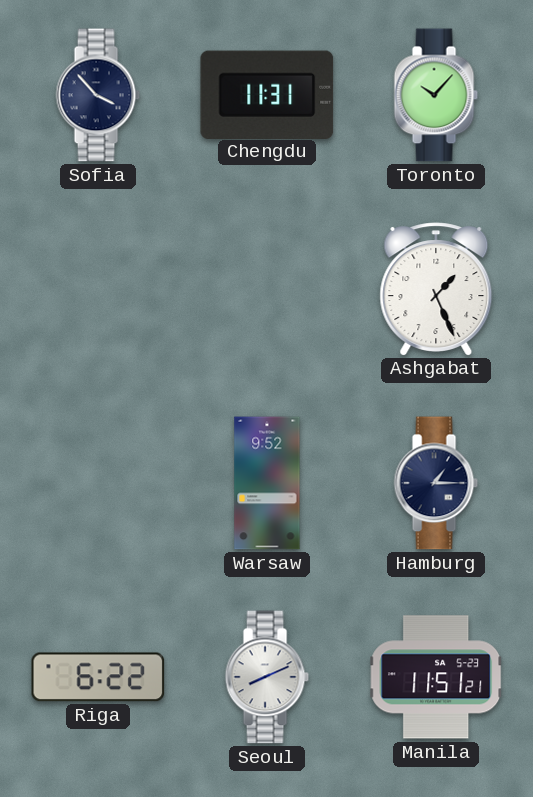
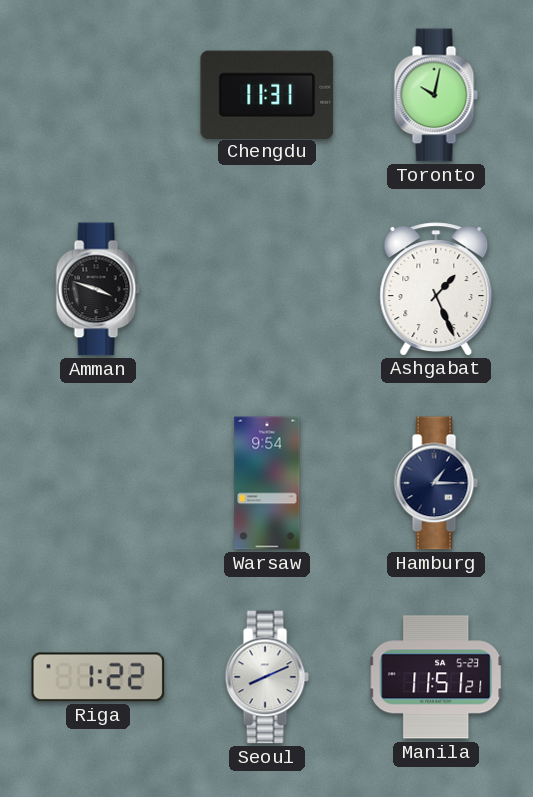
Sofia: 3:53 -> none (98, 95)
Toronto: 10:07 -> 10:02 (436, 95)
Amman: none -> 3:48 (98, 289)
Warsaw: 9:52 -> 9:54 (267, 483)
Riga: 6:22 -> 1:22 (98, 677)
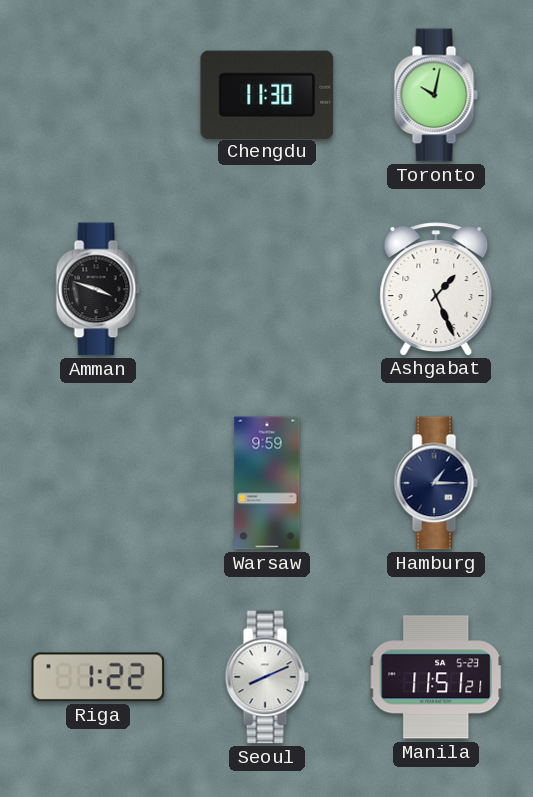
Chengdu: 11:31 -> 11:30 (267, 94)
Warsaw: 9:54 -> 9:59 (267, 483)
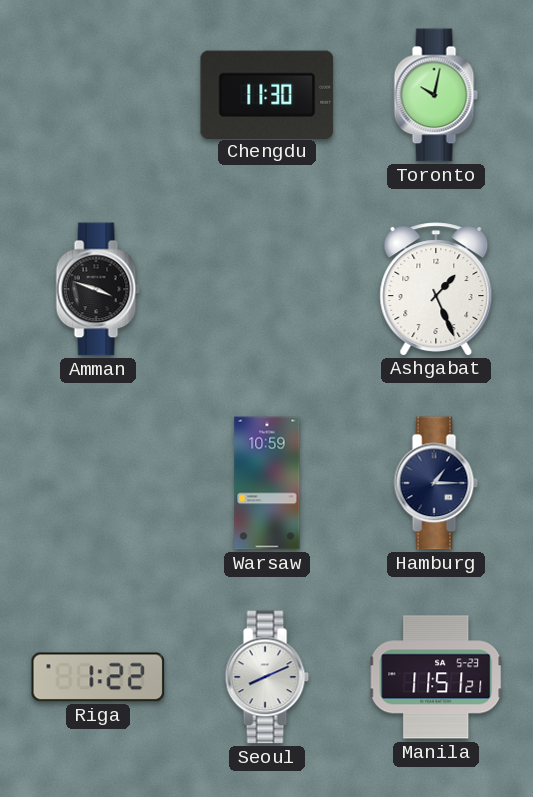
Warsaw: 9:59 -> 10:59 (267, 483)
